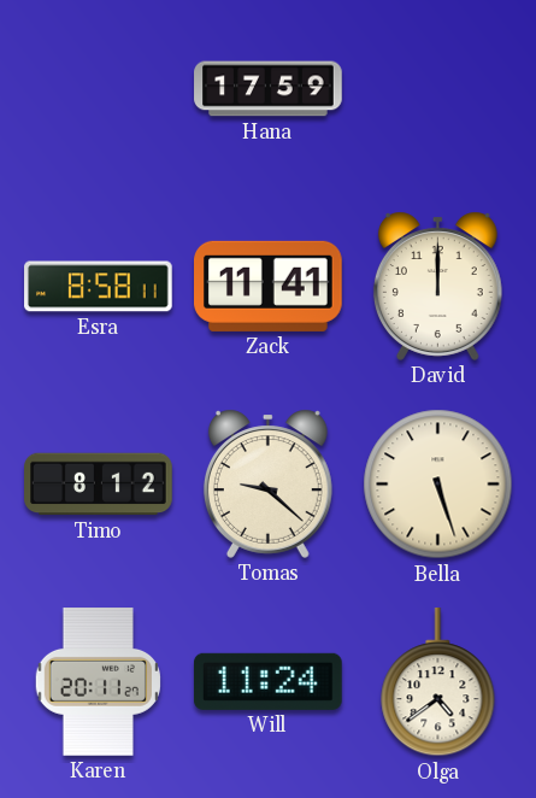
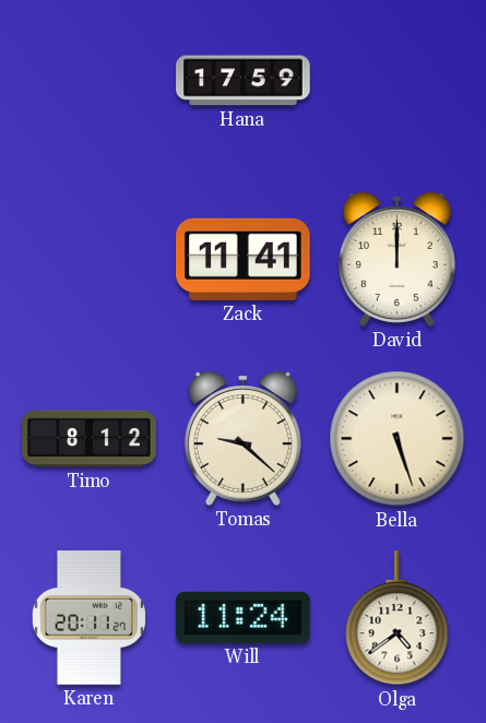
Esra: 8:58 -> none (99, 287)
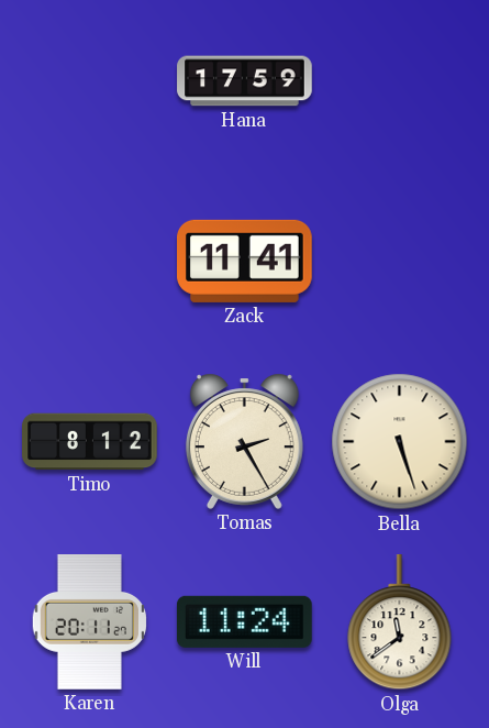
David: 12:00 -> none (396, 259)
Tomas: 9:22 -> 2:25 (244, 441)
Olga: 4:39 -> 11:39 (400, 624)
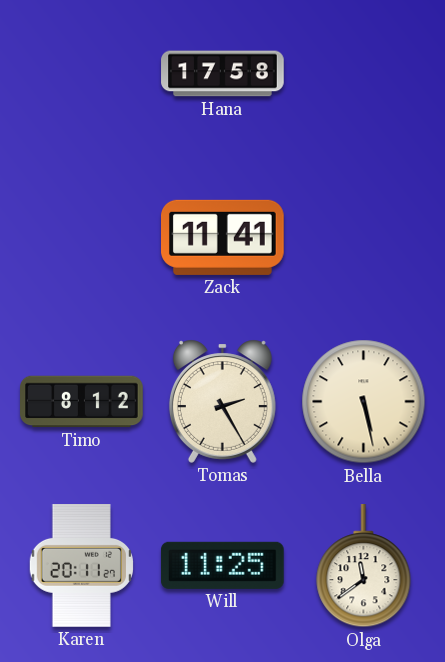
Hana: 17:59 -> 17:58 (223, 74)
Bella: 5:27 -> 5:28 (364, 402)
Will: 11:24 -> 11:25 (222, 565)
